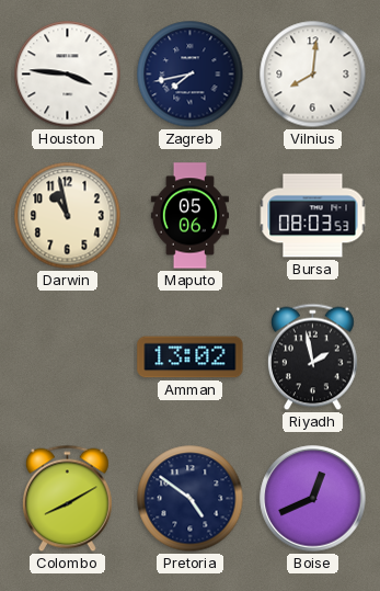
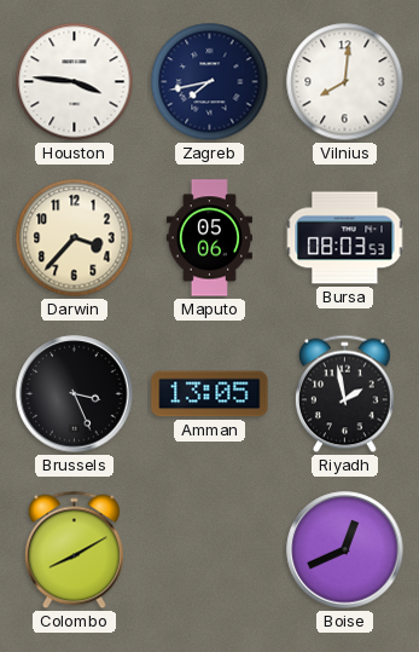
Darwin: 10:58 -> 3:37 (75, 238)
Brussels: none -> 3:26 (75, 394)
Amman: 13:02 -> 13:05 (210, 394)
Pretoria: 4:51 -> none (191, 499)
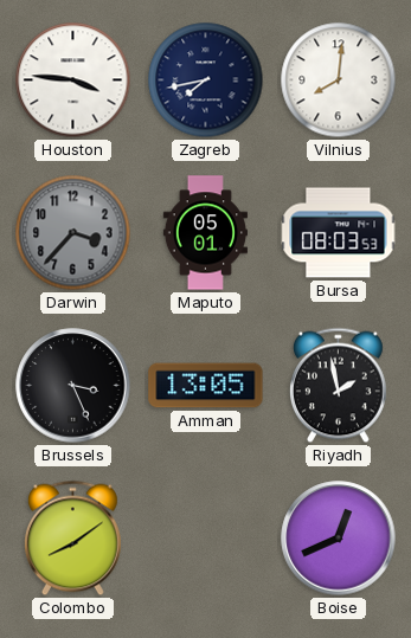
Darwin dial: cream -> grey (73, 233)
Maputo: 05:06 -> 05:01 (205, 233)
Colombo: 8:10 -> 8:09 (72, 539)
